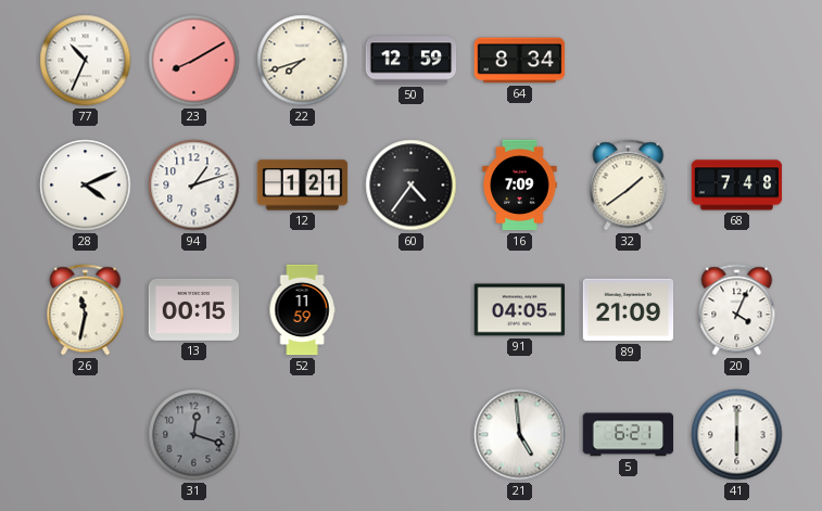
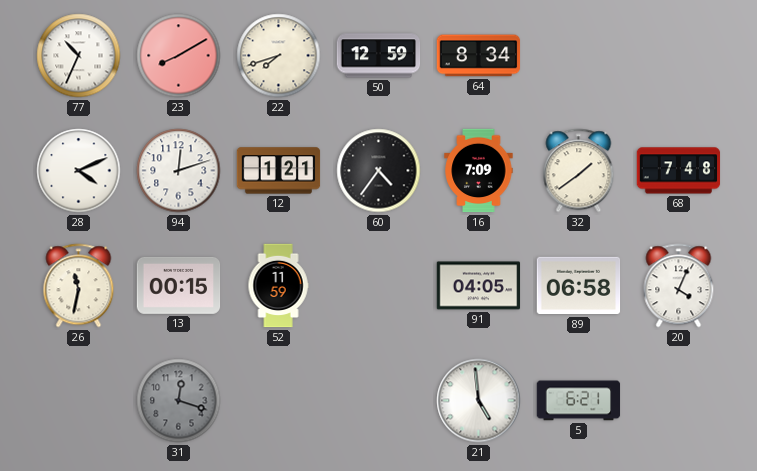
94: 1:12 -> 12:12 (179, 171)
89: 21:09 -> 06:58 (579, 286)
41: 6:00 -> none (737, 435)
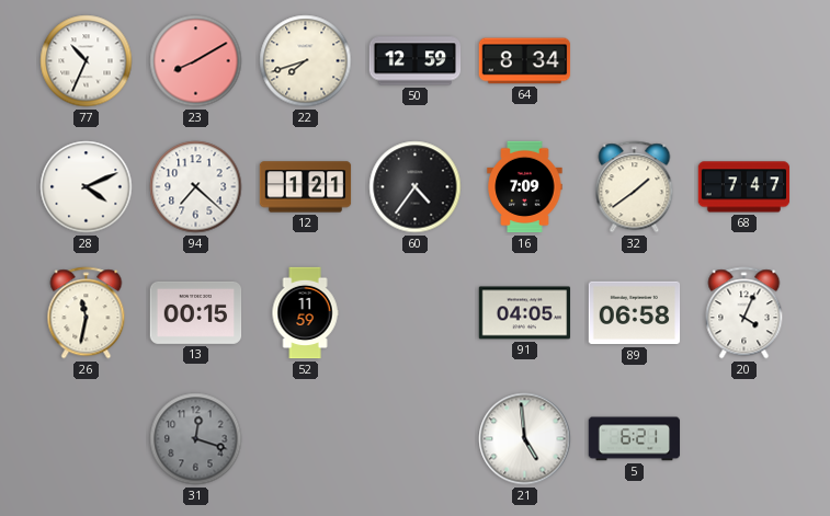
94: 12:12 -> 7:22 (196, 187)
68: 7:48 -> 7:47 (744, 187)
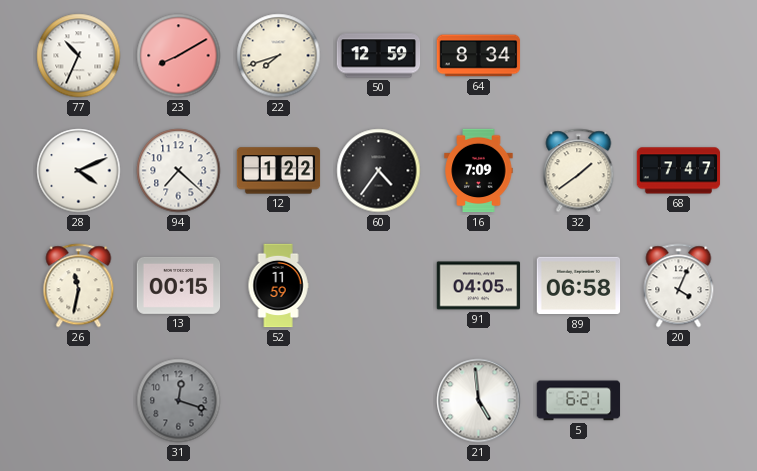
12: 1:21 -> 1:22 (279, 171)
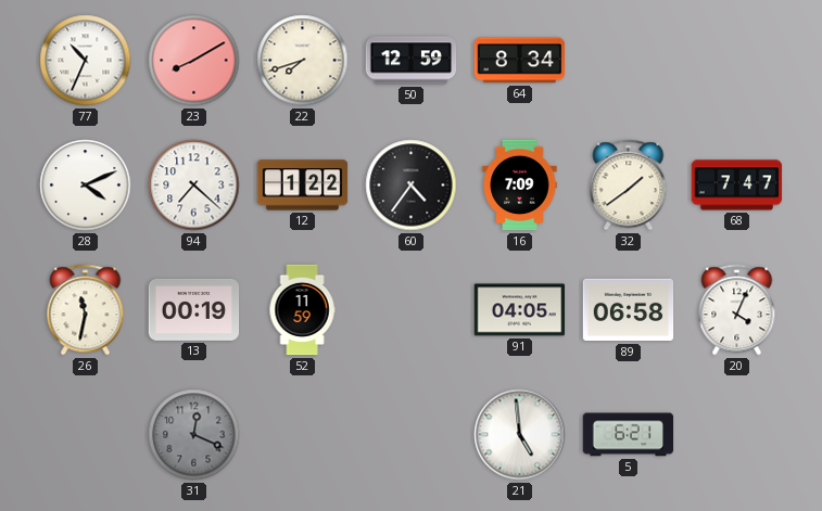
13: 00:15 -> 00:19 (194, 309)
31: 12:18 -> 12:19 (194, 435)
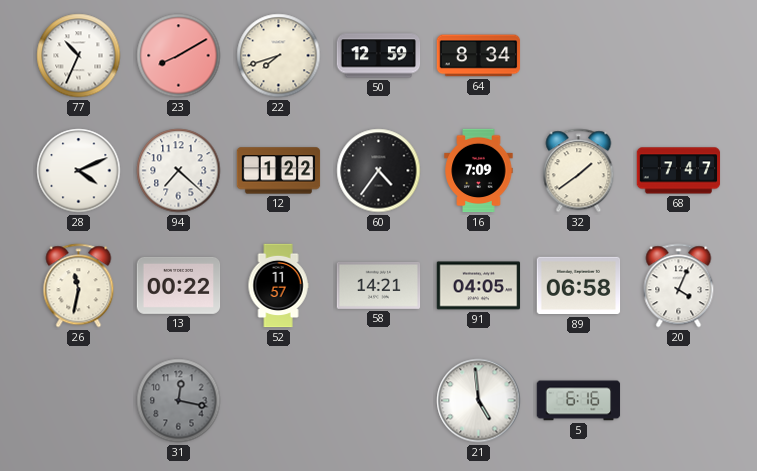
13: 00:19 -> 00:22 (179, 285)
52: 11:59 -> 11:57 (278, 286)
58: none -> 14:21 (379, 285)
31: 12:19 -> 12:17 (179, 401)
5: 6:21 -> 6:16 (579, 401)
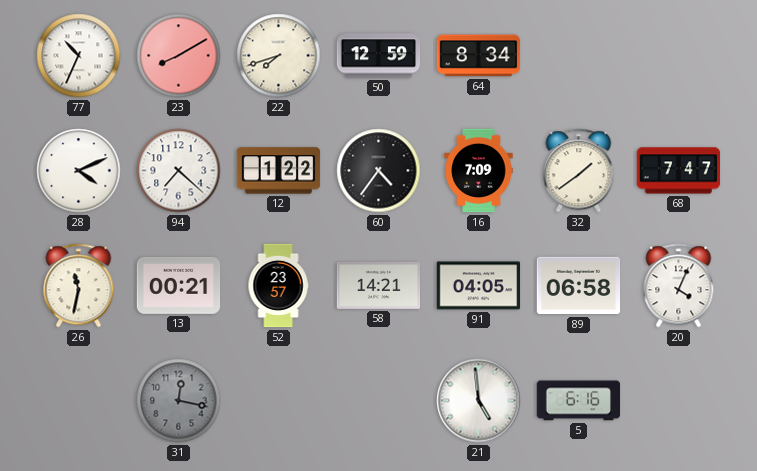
13: 00:22 -> 00:21 (179, 285)
52: 11:57 -> 23:57 (278, 286)
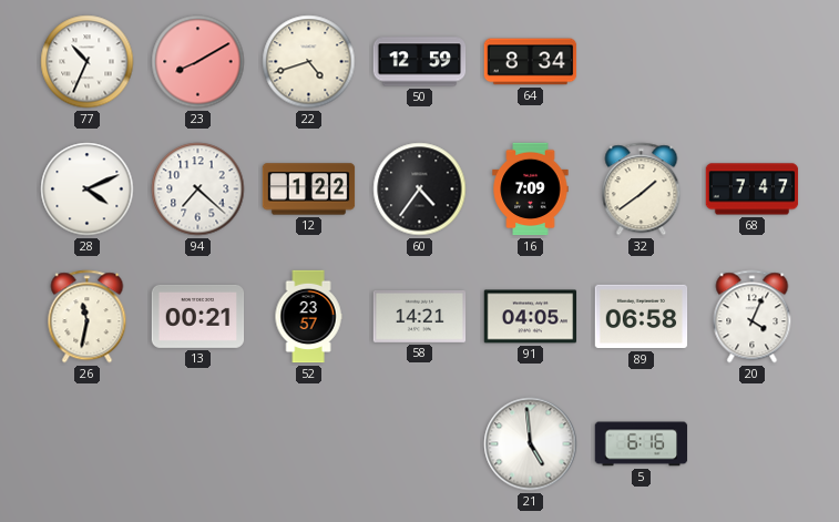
22: 7:42 -> 4:42 (309, 62)
31: 12:17 -> none (179, 401)
